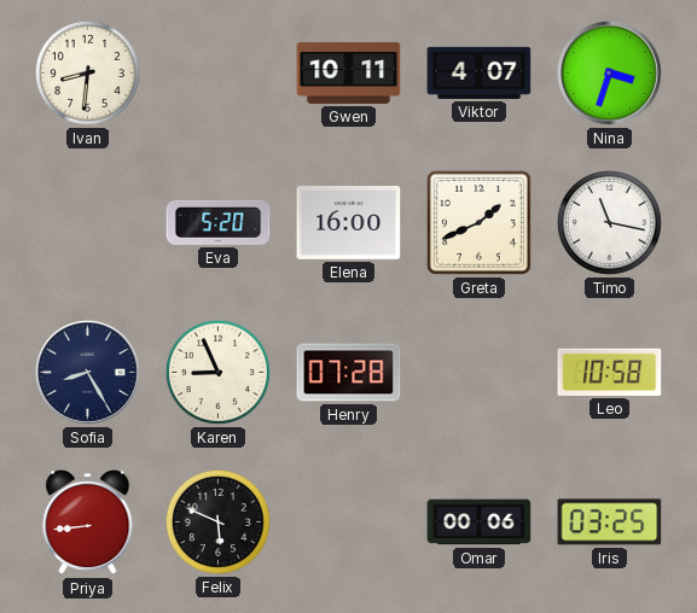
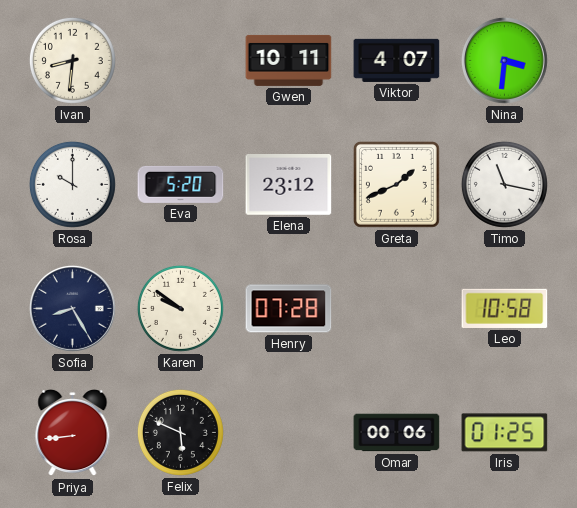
Nina: 3:33 -> 3:31 (504, 60)
Rosa: none -> 10:00 (72, 184)
Elena: 16:00 -> 23:12 (289, 185)
Karen: 8:56 -> 9:51 (180, 308)
Iris: 03:25 -> 01:25 (505, 433)
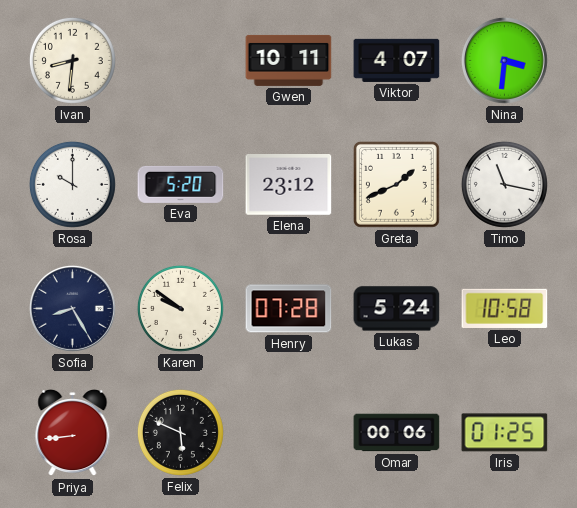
Lukas: none -> 5:24 (397, 309)
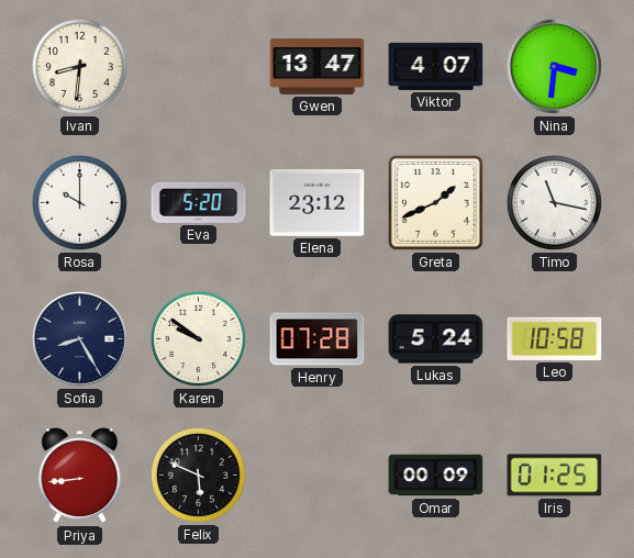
Gwen: 10:11 -> 13:47 (318, 66)
Omar: 00:06 -> 00:09 (436, 476)
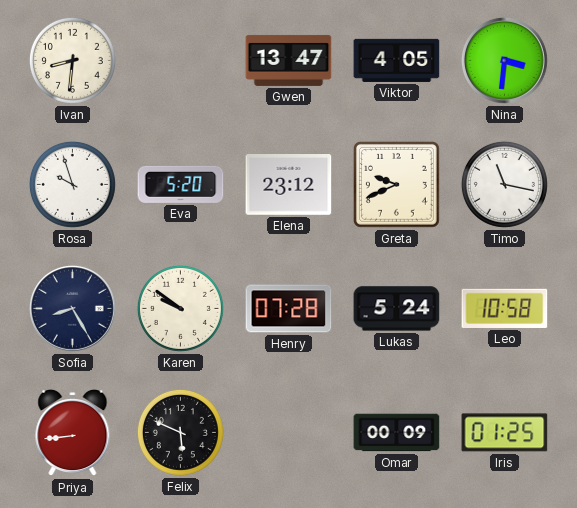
Viktor: 4:07 -> 4:05 (397, 60)
Rosa: 10:00 -> 9:57 (72, 184)
Greta: 1:41 -> 9:41 (396, 184)
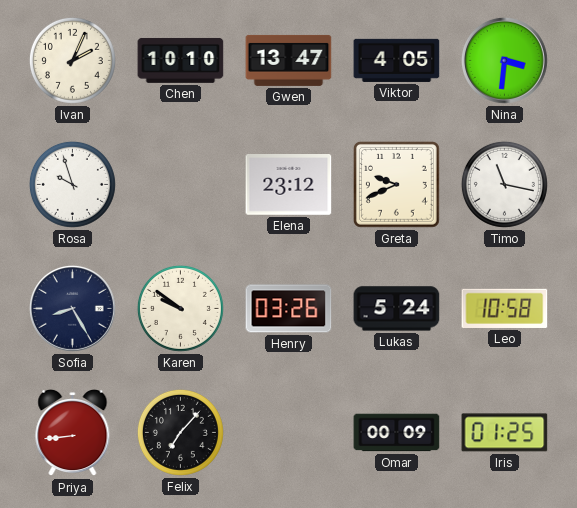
Ivan: 8:31 -> 2:04 (72, 60)
Chen: none -> 10:10 (181, 61)
Eva: 5:20 -> none (181, 184)
Henry: 07:28 -> 03:26 (289, 309)
Felix: 5:49 -> 7:07 (180, 432)
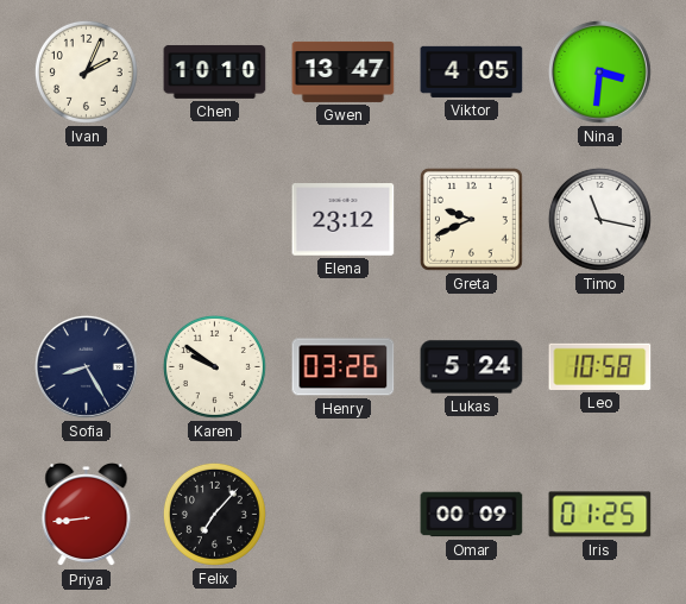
Rosa: 9:57 -> none (72, 184)
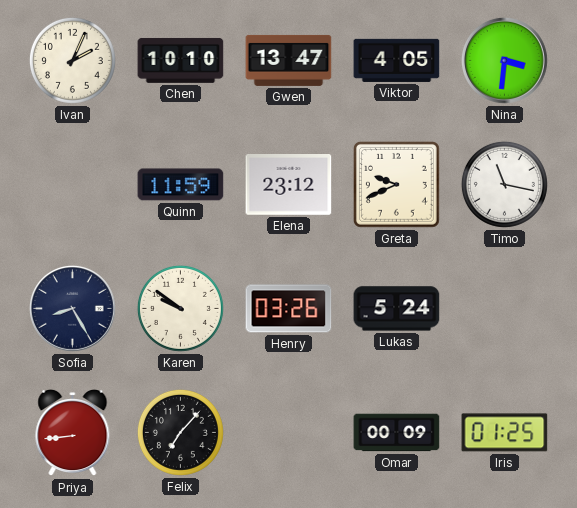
Quinn: none -> 11:59 (181, 185)
Leo: 10:58 -> none (600, 366)
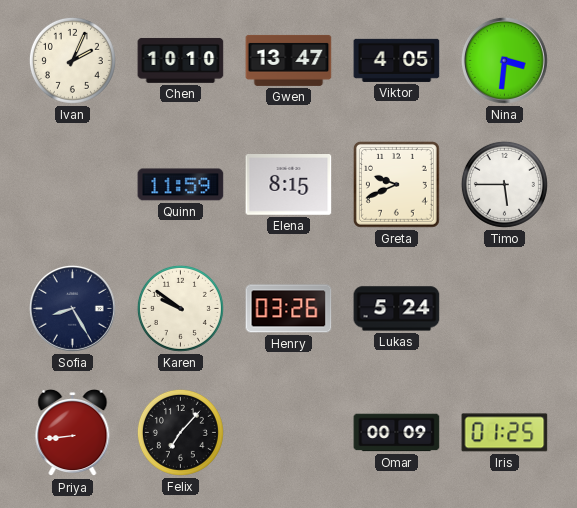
Elena: 23:12 -> 8:15 (289, 185)
Timo: 11:17 -> 5:45 (504, 184)
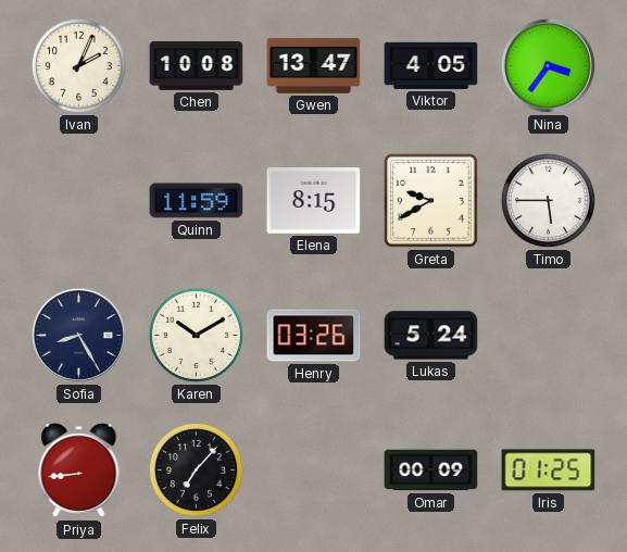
Chen: 10:10 -> 10:08 (197, 66)
Nina: 3:31 -> 3:36 (548, 65)
Greta: 9:41 -> 9:40 (430, 200)
Karen: 9:51 -> 10:10 (196, 335)
